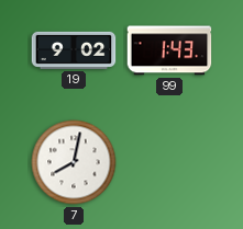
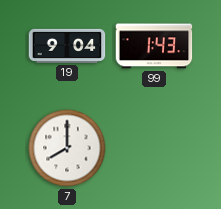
19: 9:02 -> 9:04 (67, 46)
7: 8:02 -> 8:00 (67, 148)
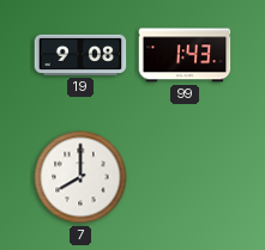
19: 9:04 -> 9:08 (80, 55)
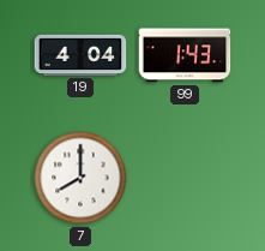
19: 9:08 -> 4:04 (80, 55)
